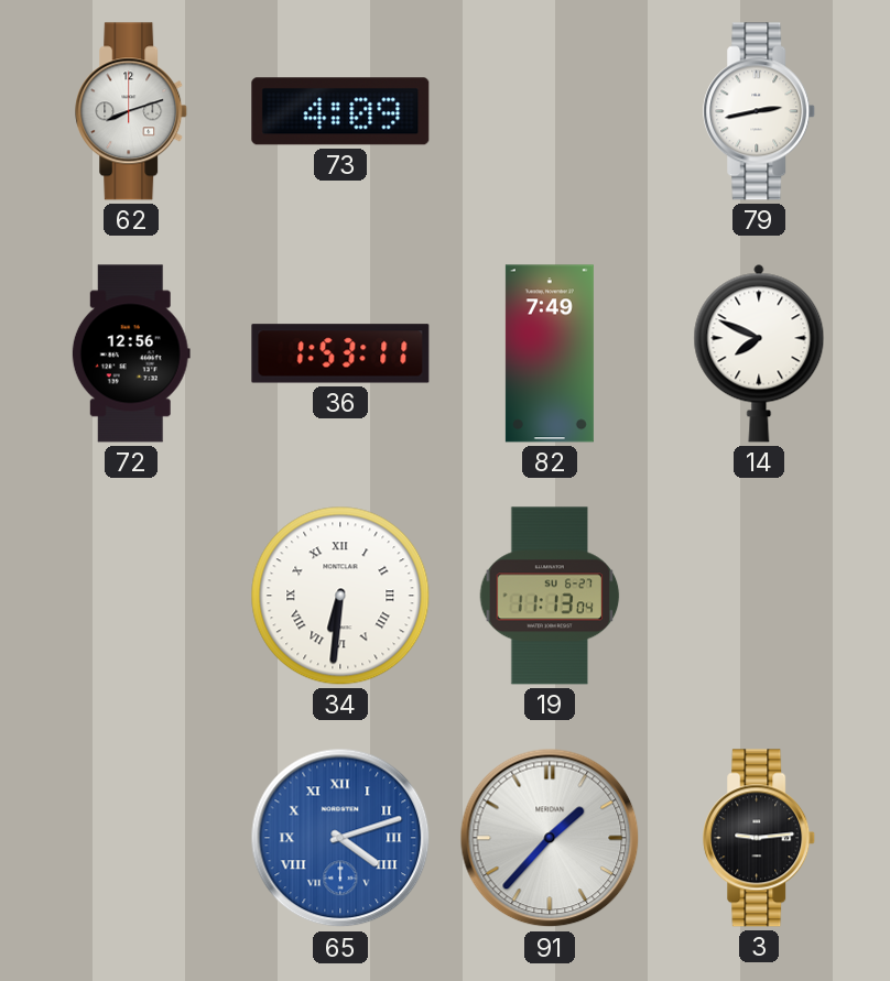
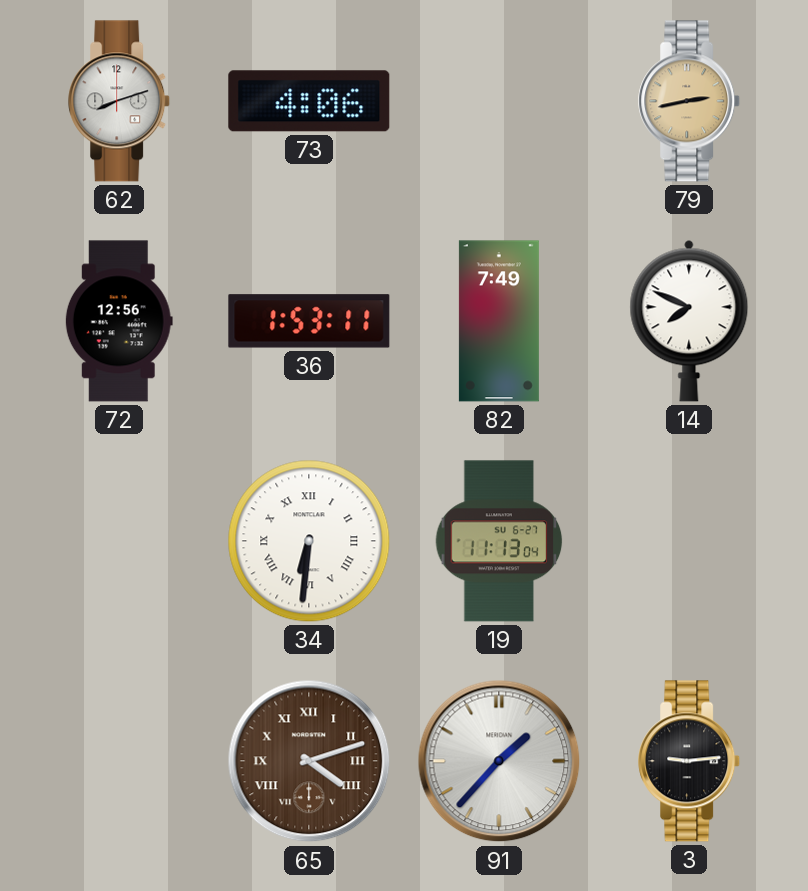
73: 4:09 -> 4:06 (309, 101)
79 dial: white -> champagne (690, 101)
65 dial: blue -> brown (309, 761)
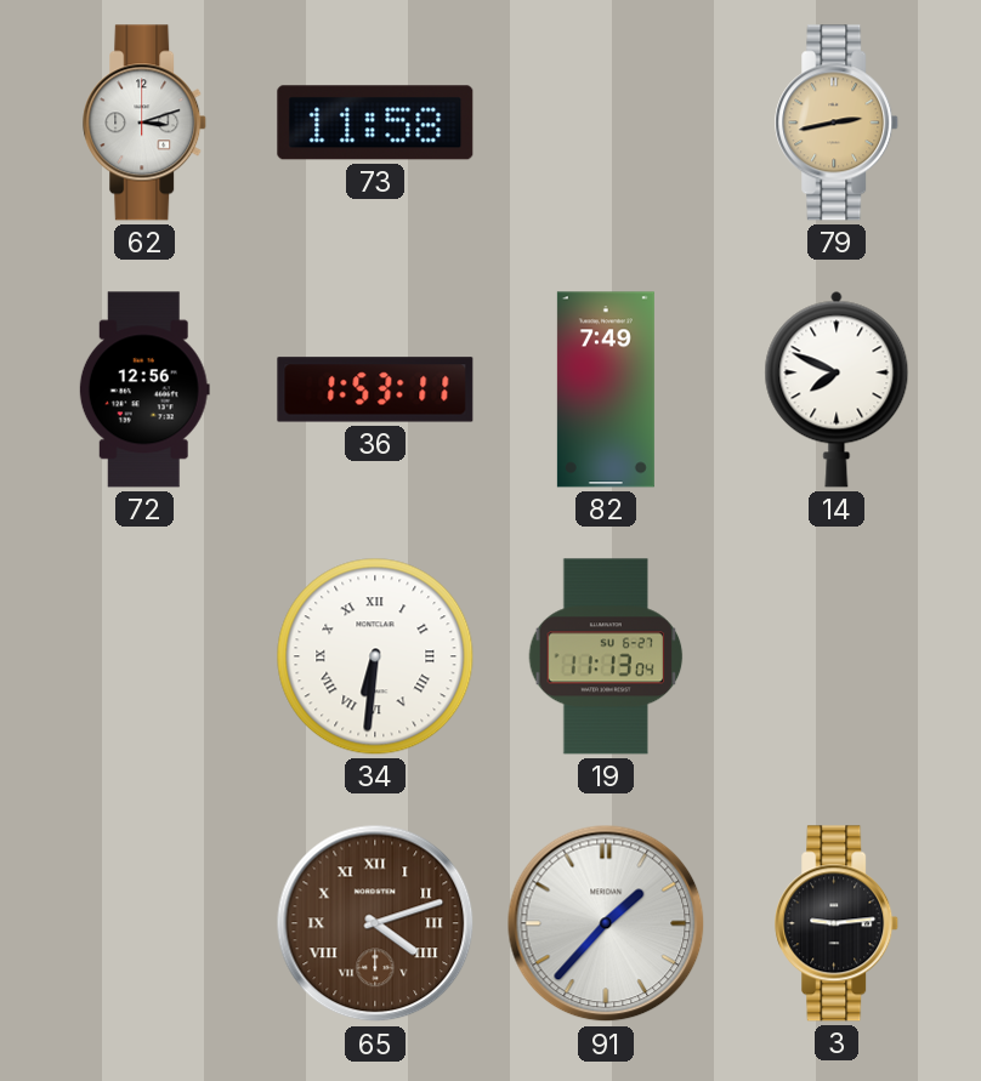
62: 8:12 -> 3:12 (146, 123)
73: 4:06 -> 11:58 (375, 123)
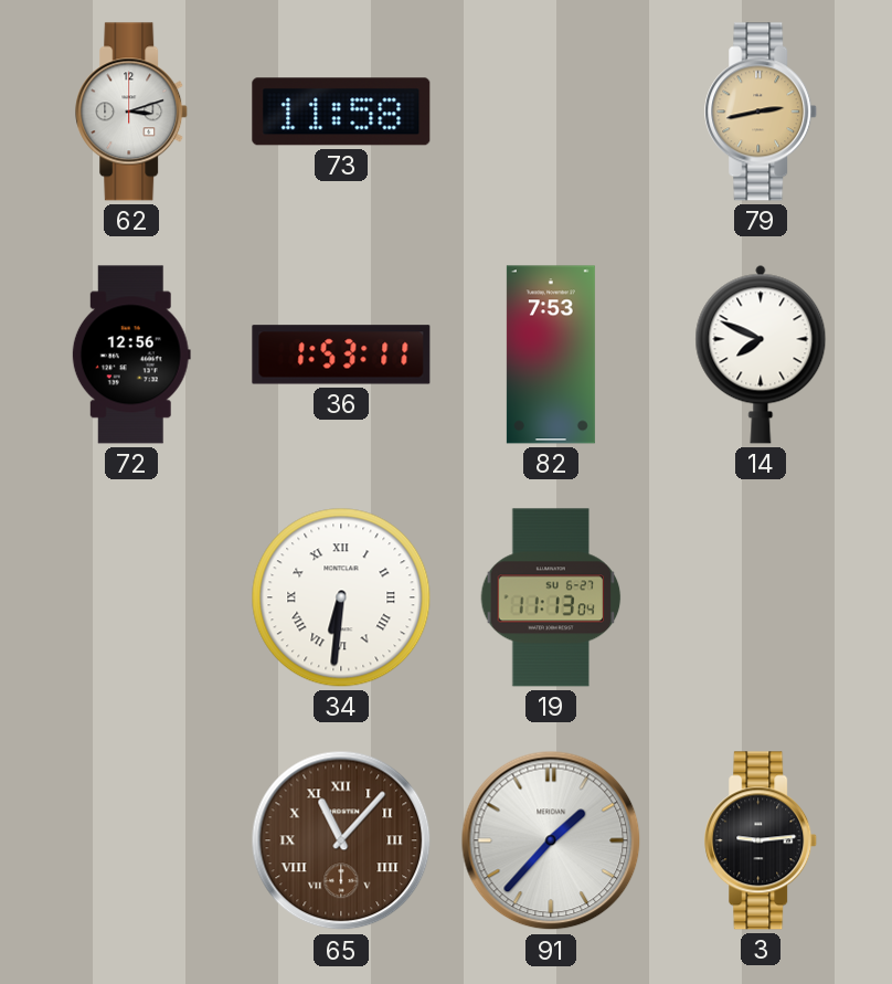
82: 7:49 -> 7:53 (551, 355)
65: 4:12 -> 11:07 (341, 840)
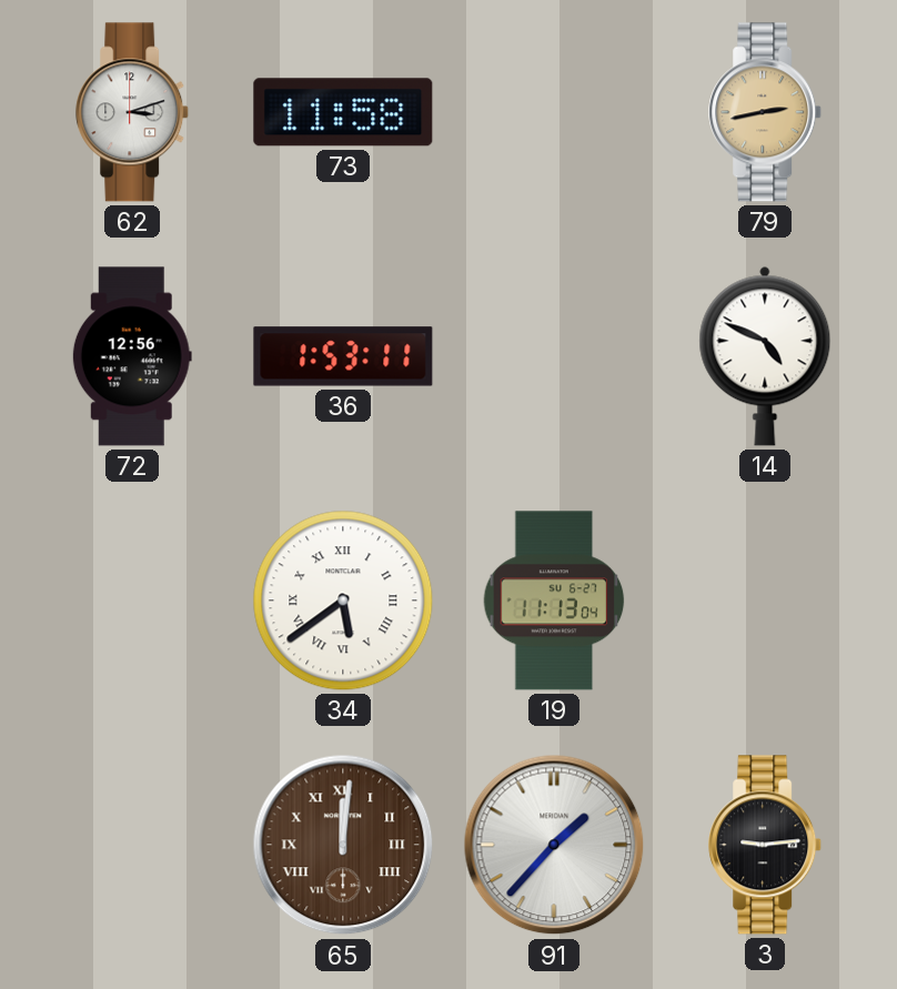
82: 7:53 -> none (551, 355)
14: 7:49 -> 4:49 (765, 356)
34: 6:31 -> 5:39 (343, 601)
65: 11:07 -> 12:01 (343, 845)
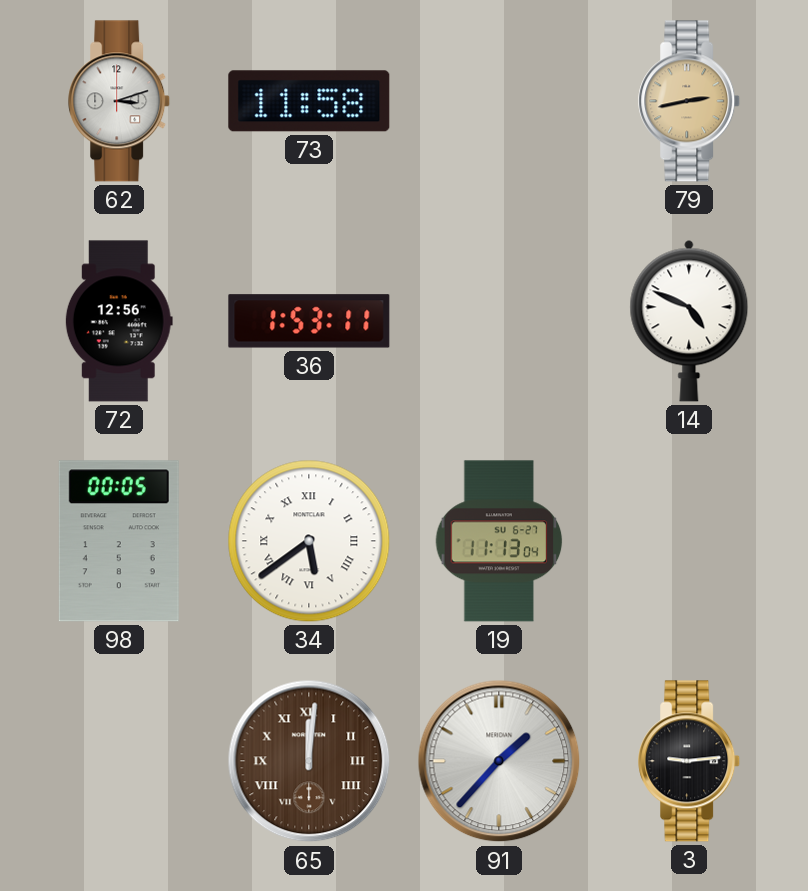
98: none -> 00:05 (119, 541)
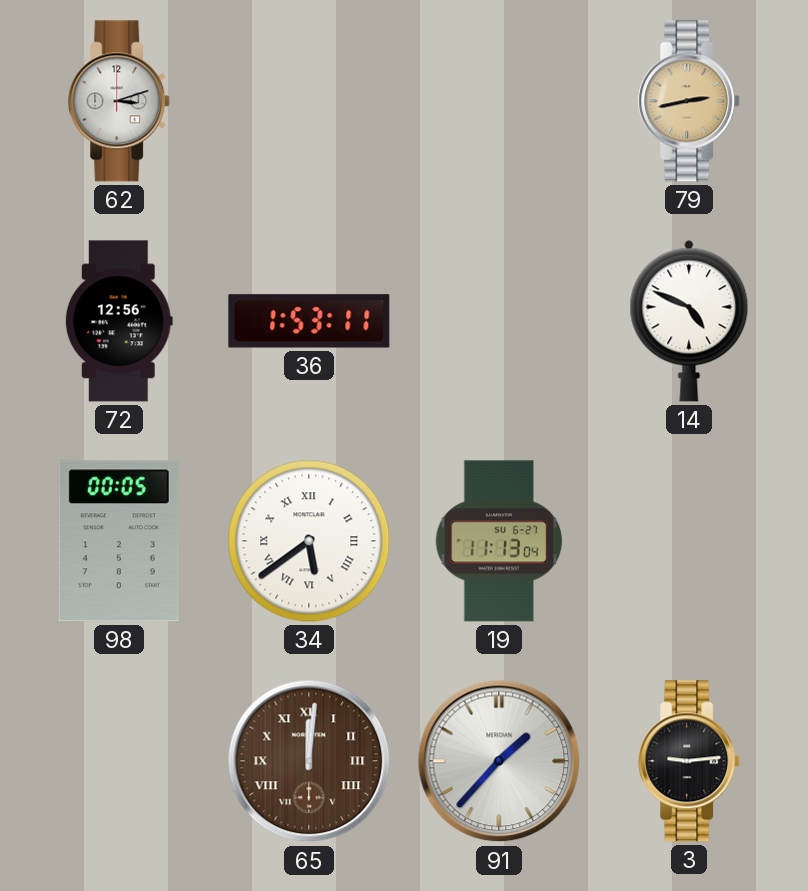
73: 11:58 -> none (309, 101)
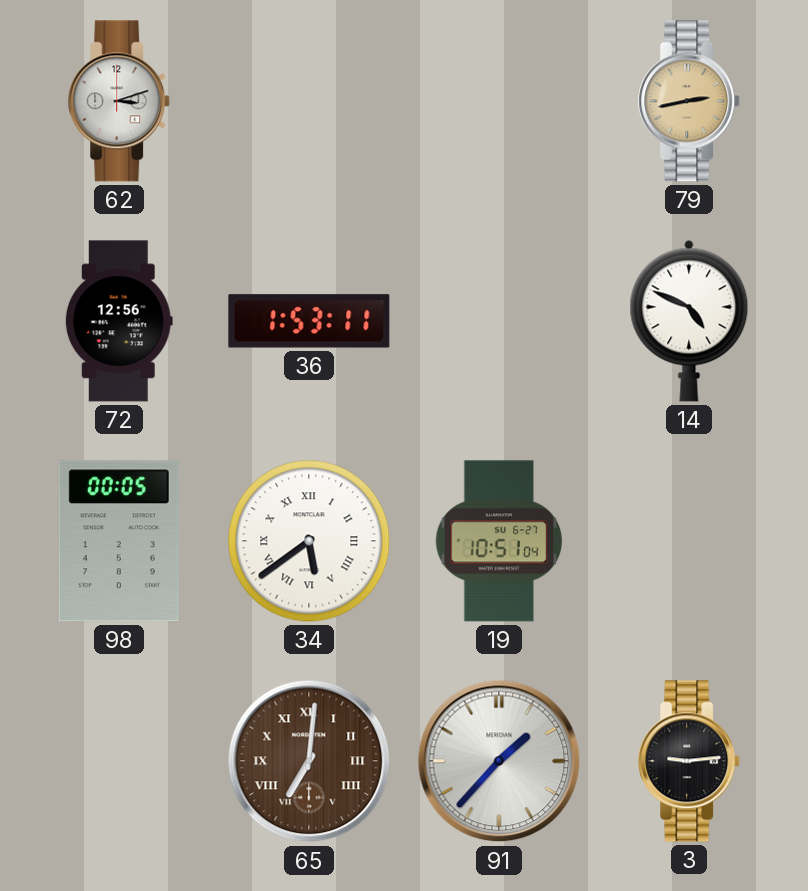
19: 11:13 -> 10:51 (499, 541)
65: 12:01 -> 7:01 (309, 761)
